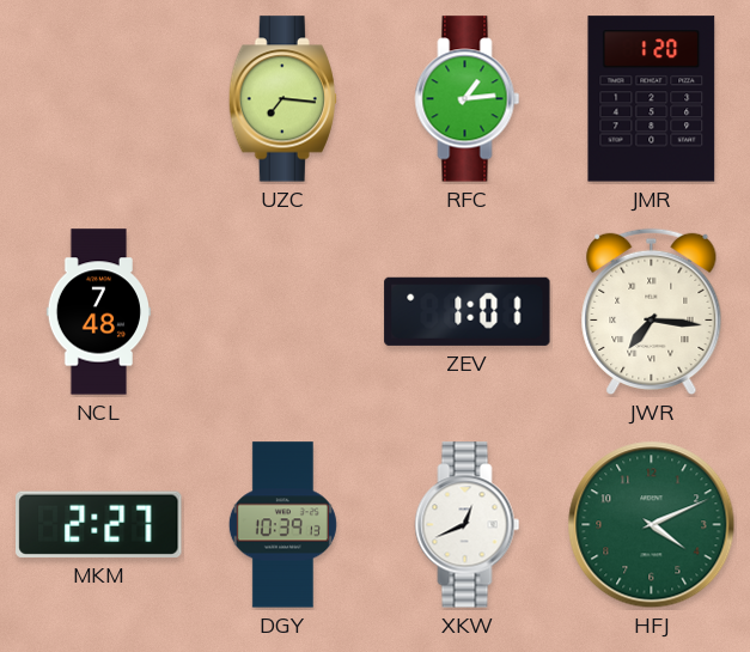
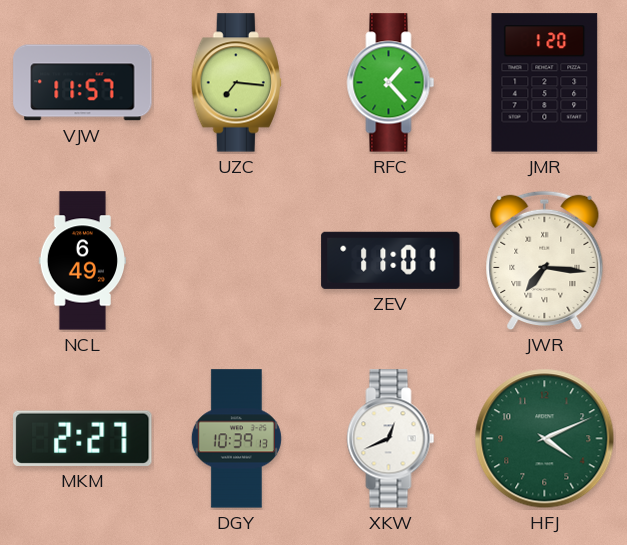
VJW: none -> 11:57 (83, 83)
RFC: 1:14 -> 1:23 (391, 83)
NCL: 7:48 -> 6:49 (82, 261)
ZEV: 1:01 -> 11:01 (391, 260)
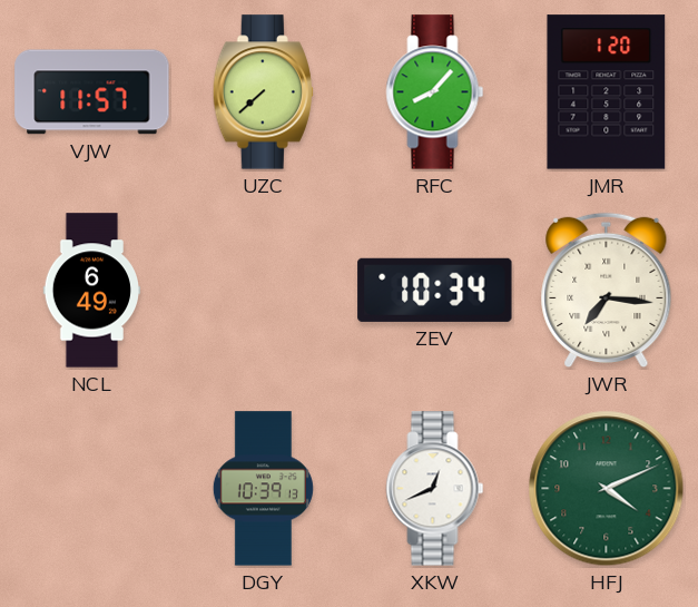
UZC: 7:16 -> 7:38 (263, 92)
RFC: 1:23 -> 8:07 (435, 92)
ZEV: 11:01 -> 10:34 (435, 290)
MKM: 2:27 -> none (83, 438)
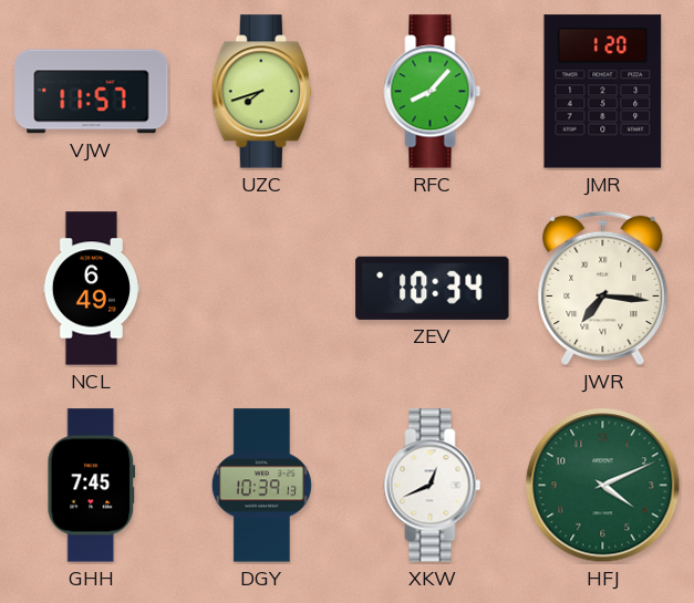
UZC: 7:38 -> 7:42 (261, 92)
GHH: none -> 7:45 (91, 486)
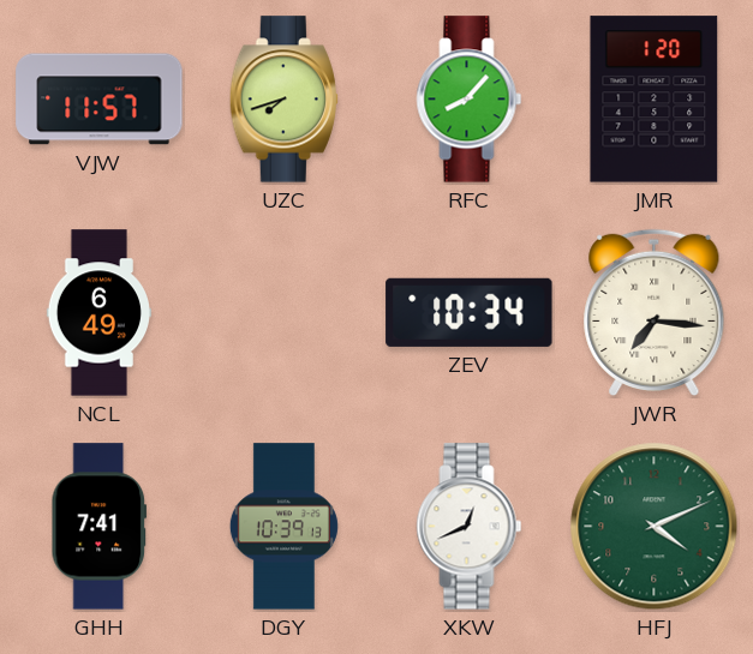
GHH: 7:45 -> 7:41 (98, 527)
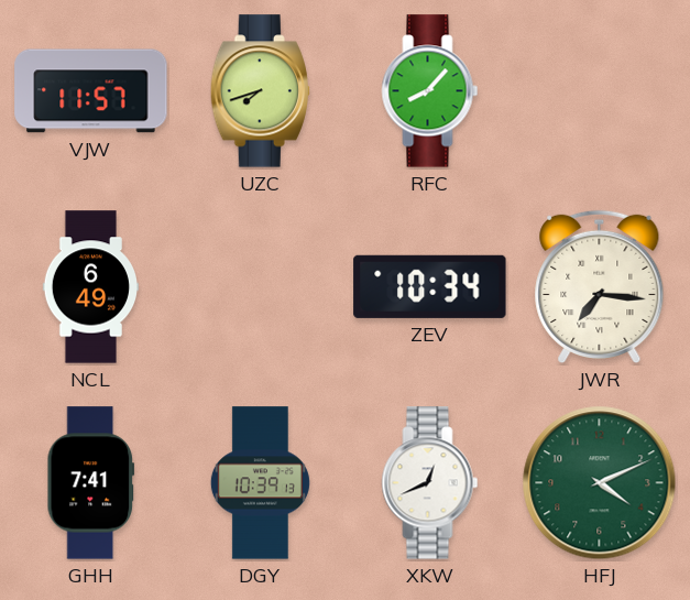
JMR: 1:20 -> none (655, 100)
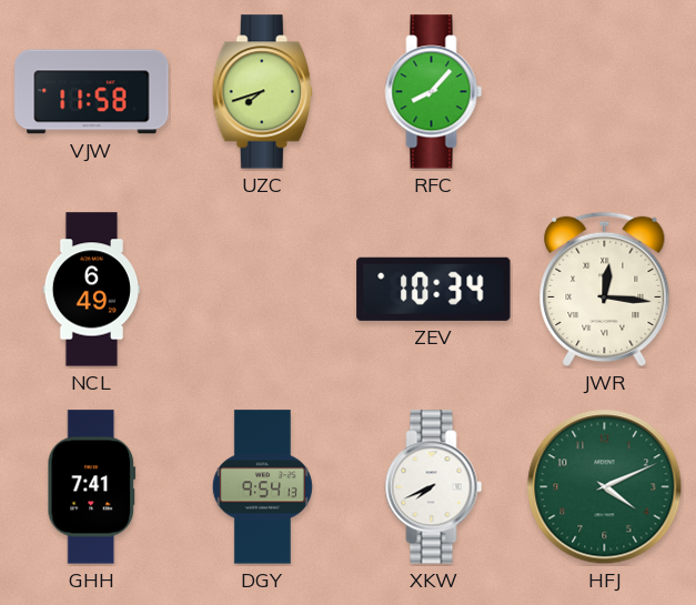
VJW: 11:57 -> 11:58 (92, 92)
JWR: 7:16 -> 12:16 (605, 290)
DGY: 10:39 -> 9:54 (262, 487)
XKW: 12:41 -> 7:41 (434, 487)
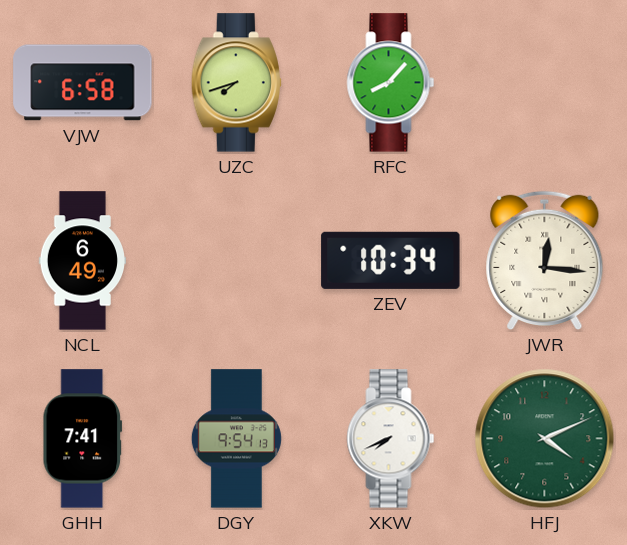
VJW: 11:58 -> 6:58 (83, 83)
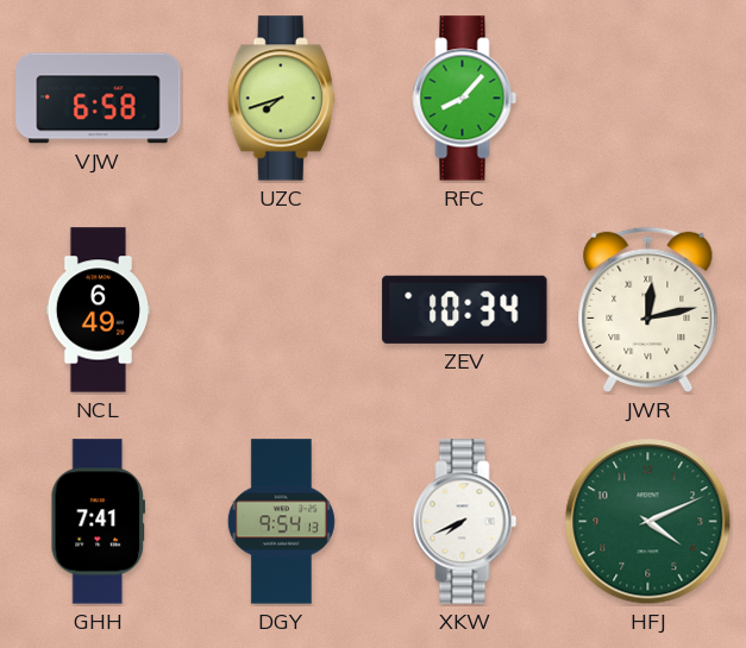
JWR: 12:16 -> 12:13 (648, 310)
